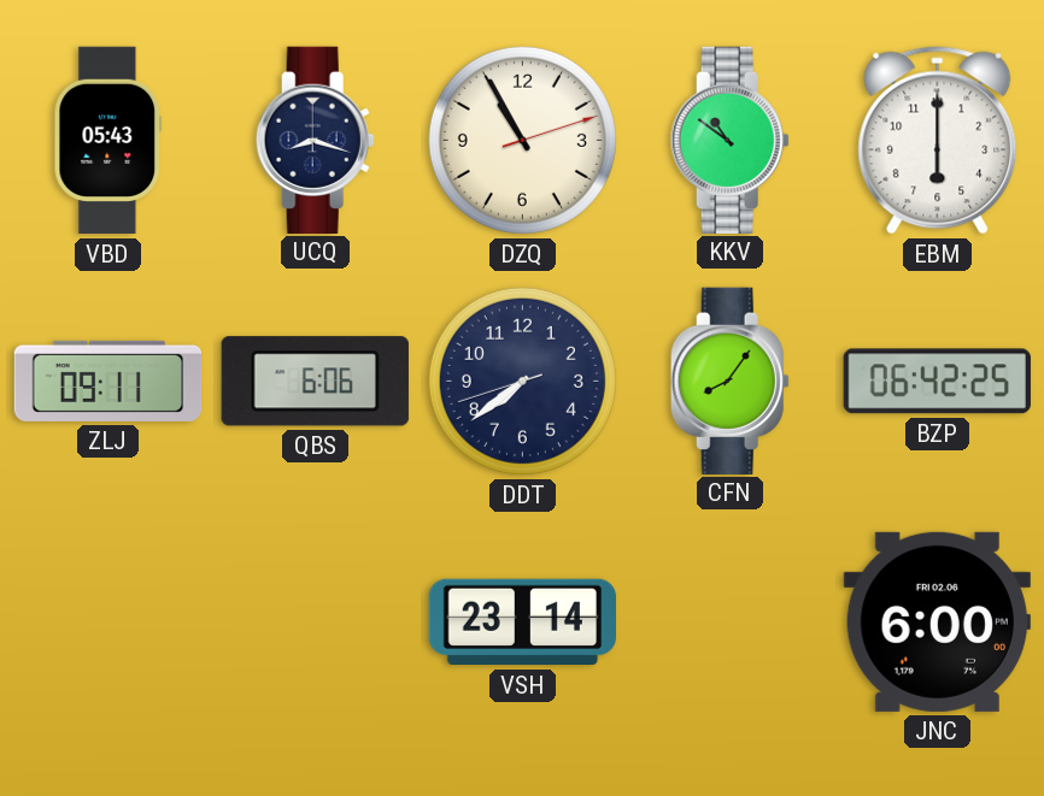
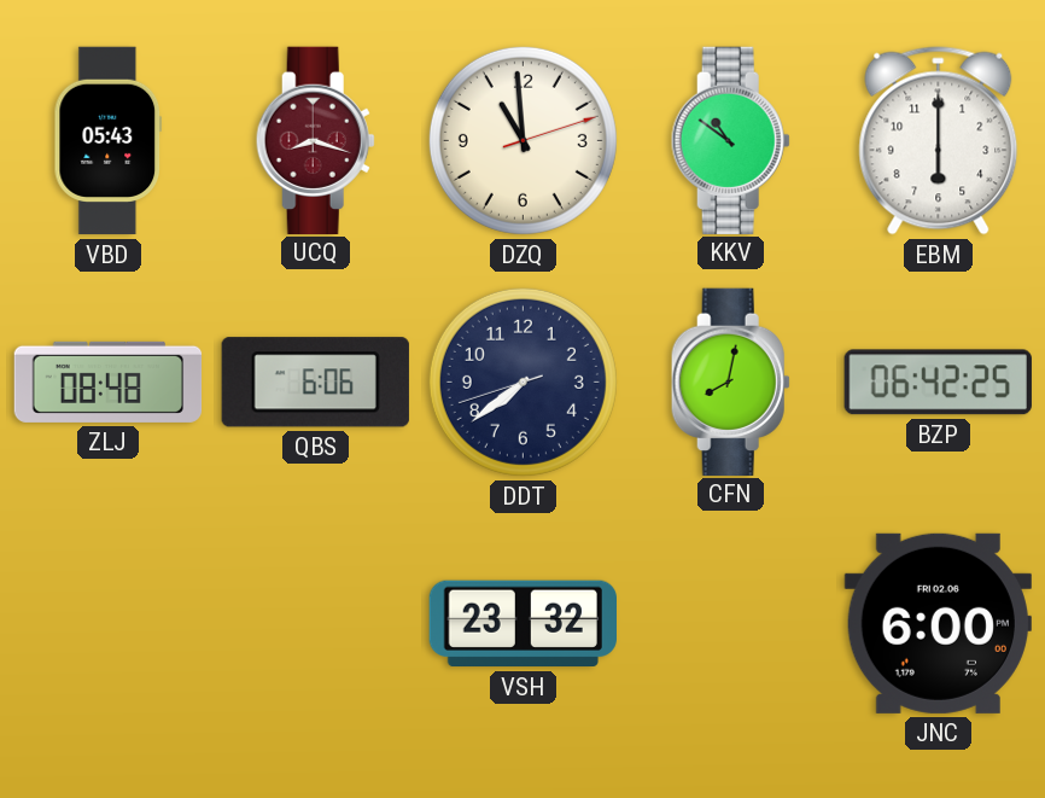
UCQ dial: navy -> burgundy (315, 140)
DZQ: 10:55 -> 10:59 (522, 140)
ZLJ: 09:11 -> 08:48 (109, 381)
CFN: 8:06 -> 8:02 (730, 381)
VSH: 23:14 -> 23:32 (522, 624)
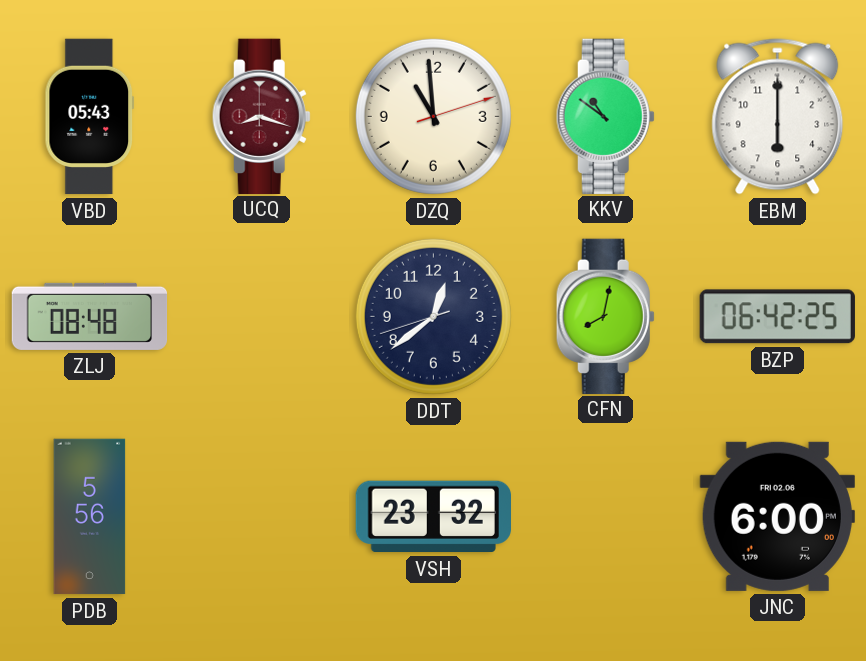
QBS: 6:06 -> none (315, 383)
DDT: 7:38 -> 12:38 (433, 316)
PDB: none -> 5:56 (90, 517)
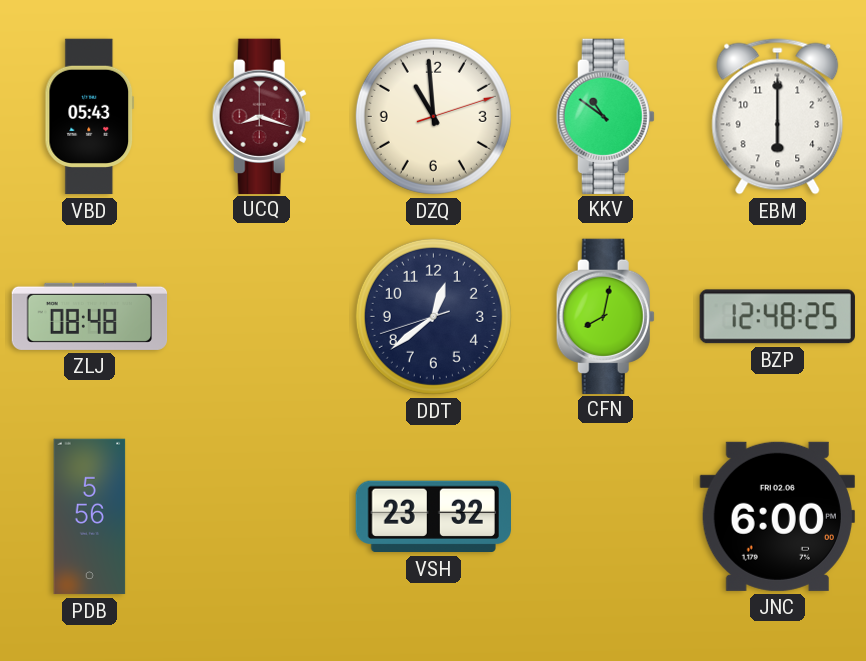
BZP: 06:42 -> 12:48 (777, 317)
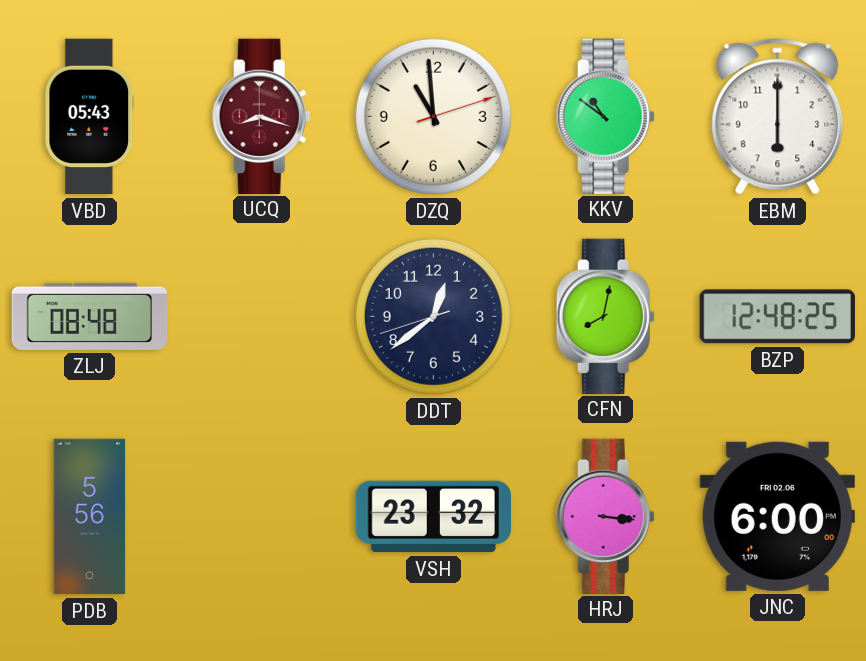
HRJ: none -> 3:16 (605, 516)
